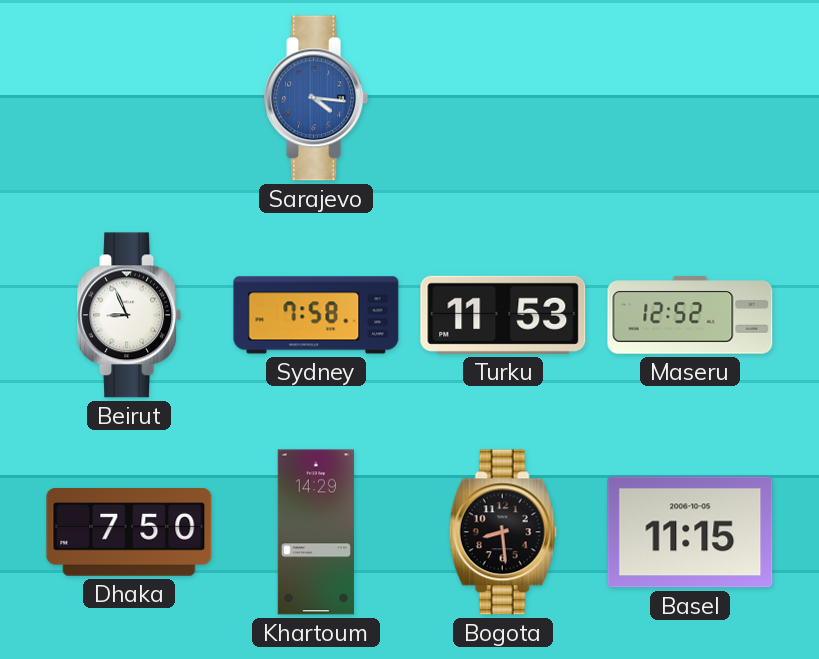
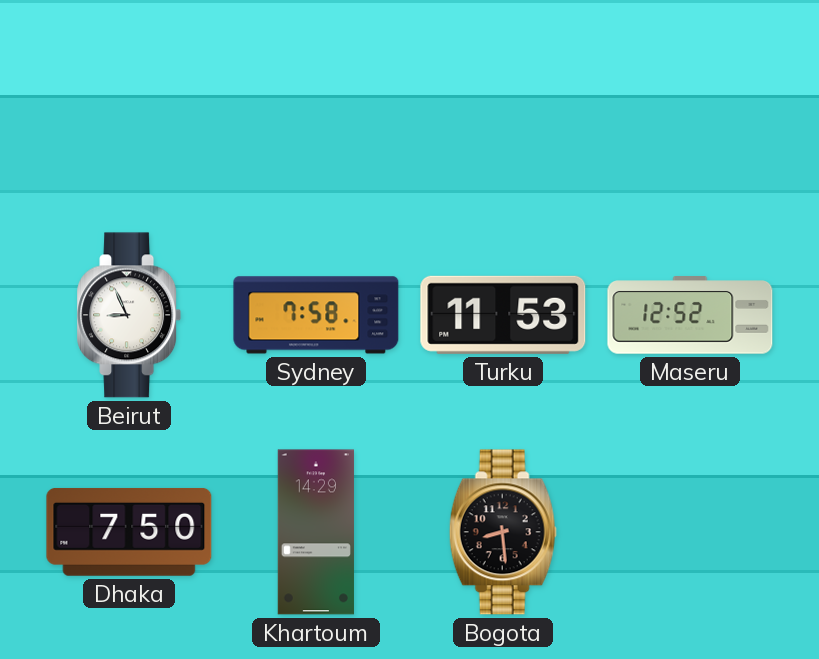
Sarajevo: 4:16 -> none (316, 98)
Basel: 11:15 -> none (690, 532)
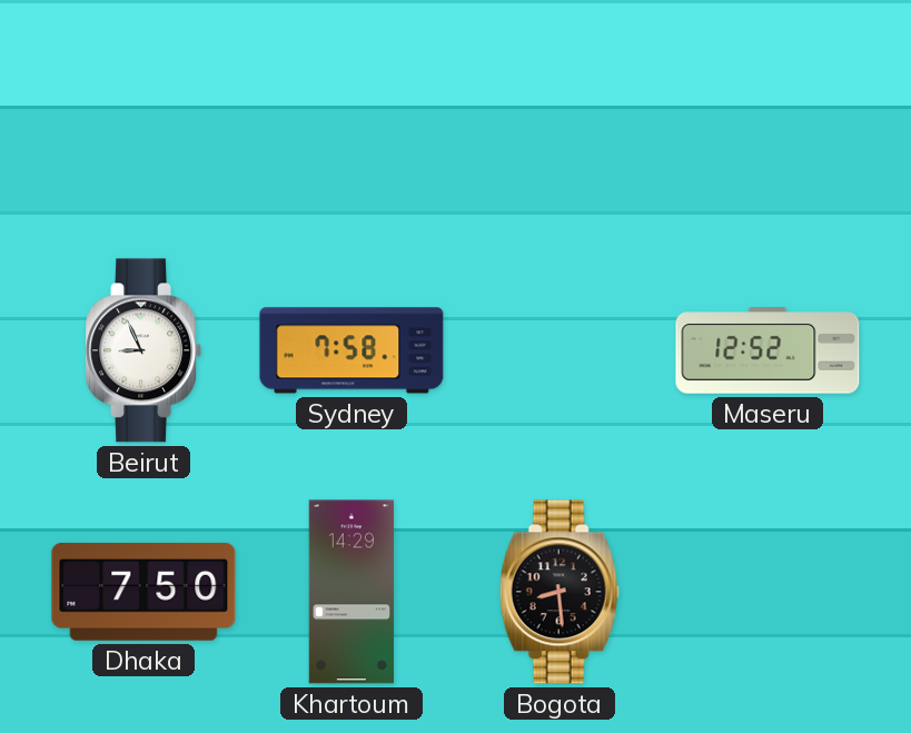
Turku: 11:53 -> none (503, 315)
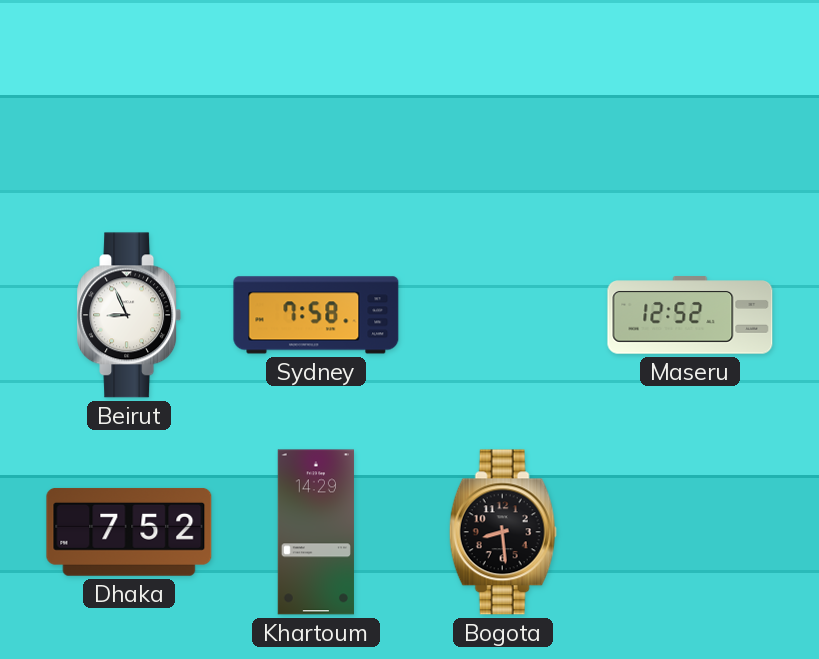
Dhaka: 7:50 -> 7:52 (129, 532)
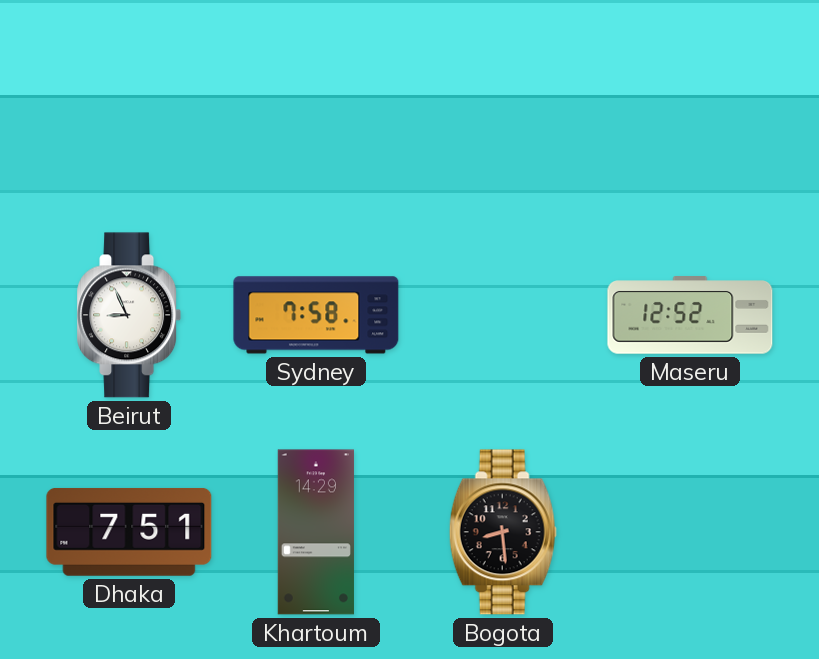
Dhaka: 7:52 -> 7:51 (129, 532)
